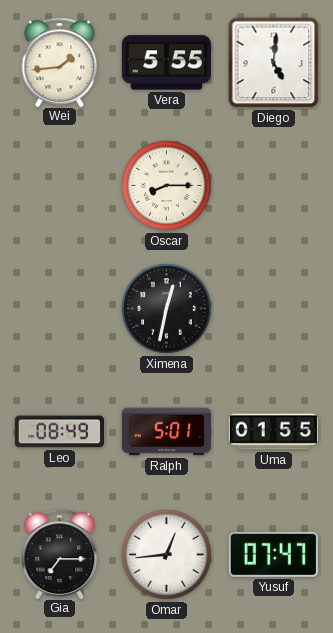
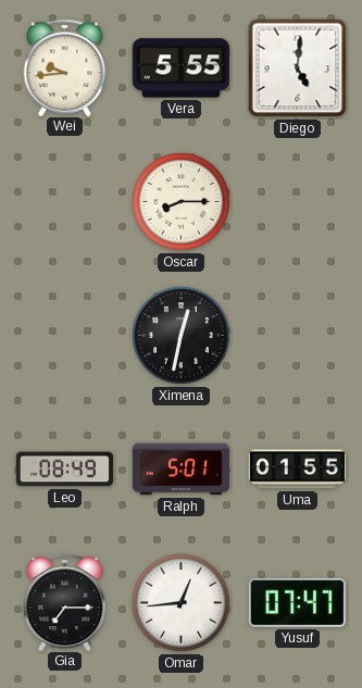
Wei: 1:44 -> 9:44 (65, 67)
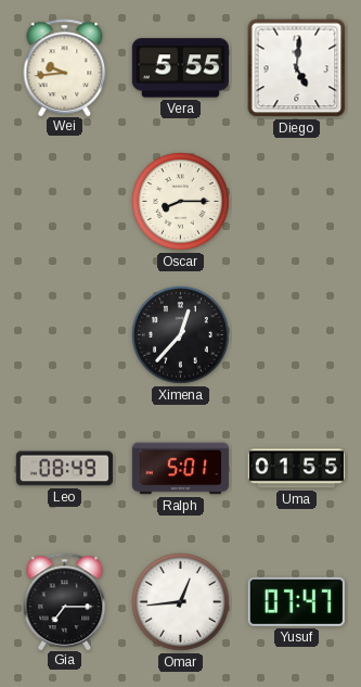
Ximena: 12:32 -> 12:37 (181, 335)
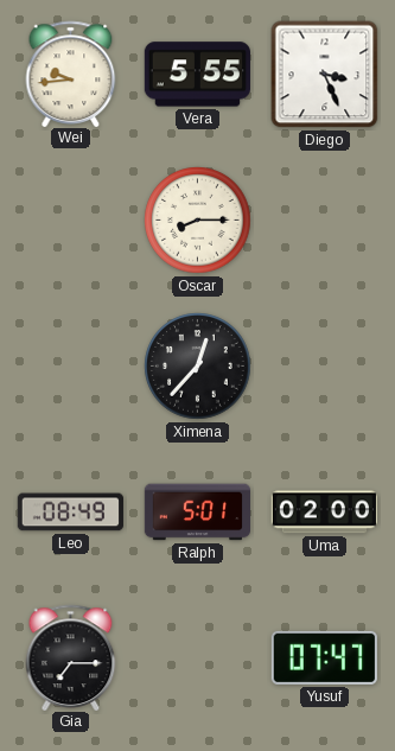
Diego: 5:01 -> 3:26 (325, 75)
Uma: 01:55 -> 02:00 (324, 513)
Omar: 12:44 -> none (181, 602)
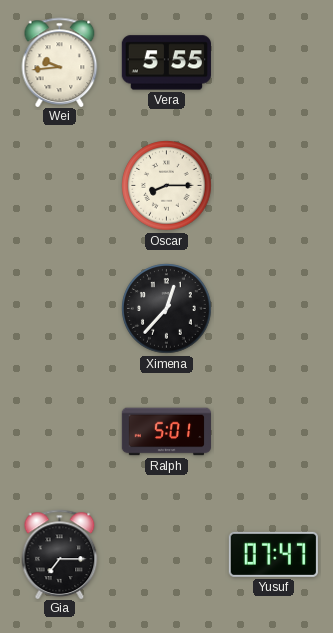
Diego: 3:26 -> none (325, 75)
Leo: 08:49 -> none (70, 513)
Uma: 02:00 -> none (324, 513)
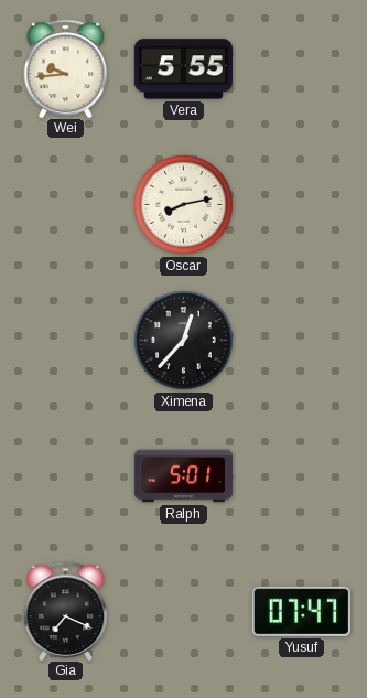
Oscar: 8:15 -> 8:13 (184, 205)
Gia: 7:15 -> 7:19 (66, 611)
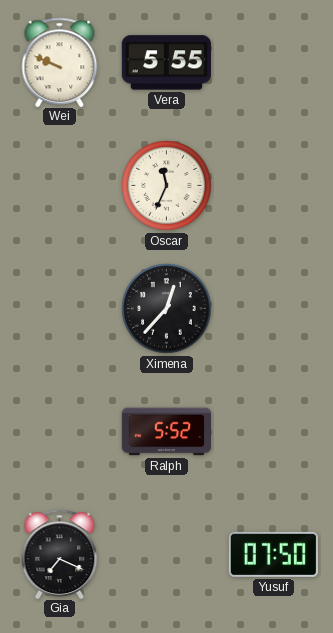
Wei: 9:44 -> 9:49 (60, 62)
Oscar: 8:13 -> 11:34 (167, 186)
Ralph: 5:01 -> 5:52 (166, 432)
Yusuf: 07:47 -> 07:50 (273, 554)
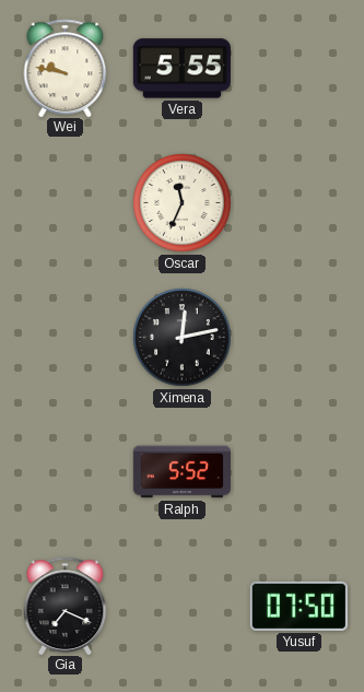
Wei: 9:49 -> 9:47 (66, 68)
Ximena: 12:37 -> 12:13 (183, 338)
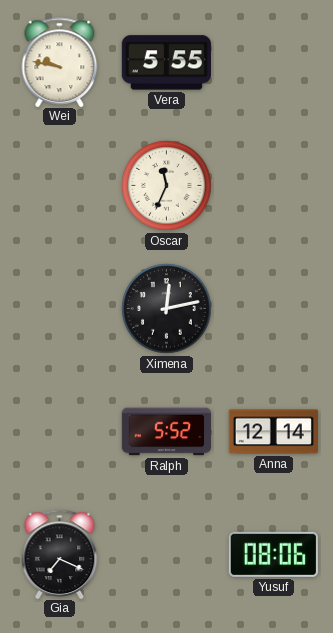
Anna: none -> 12:14 (273, 432)
Yusuf: 07:50 -> 08:06 (273, 554)
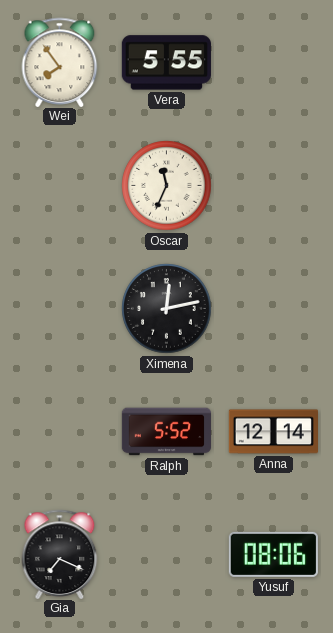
Wei: 9:47 -> 7:54 (60, 62)
